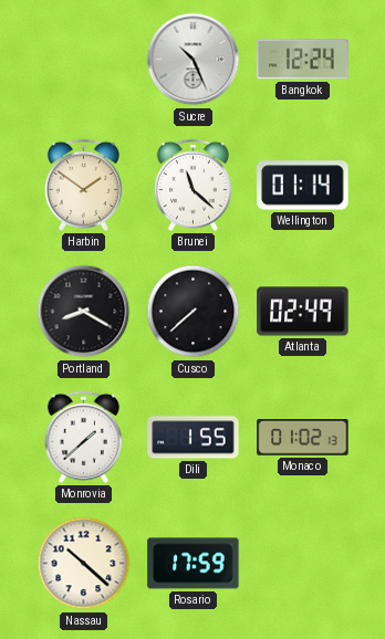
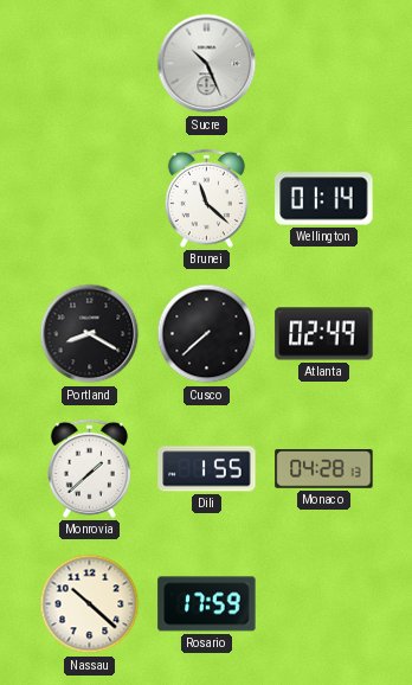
Bangkok: 12:24 -> none (303, 60)
Harbin: 1:51 -> none (83, 185)
Monaco: 01:02 -> 04:28 (324, 469)
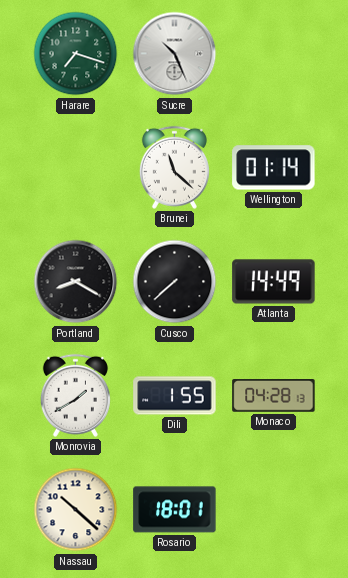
Harare: none -> 7:18 (76, 54)
Atlanta: 02:49 -> 14:49 (274, 282)
Monrovia: 1:38 -> 1:40 (75, 395)
Rosario: 17:59 -> 18:01 (175, 510)
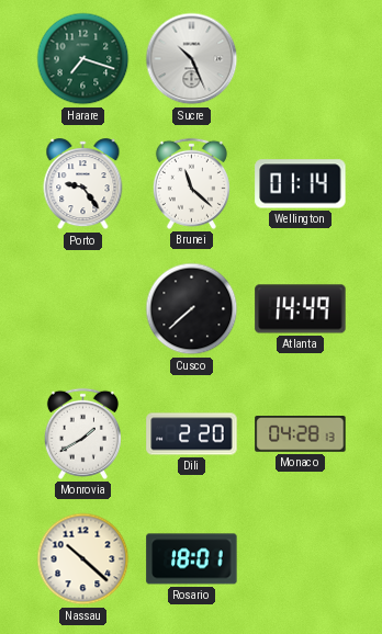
Porto: none -> 9:24 (83, 184)
Portland: 8:20 -> none (76, 282)
Dili: 1:55 -> 2:20 (192, 434)
